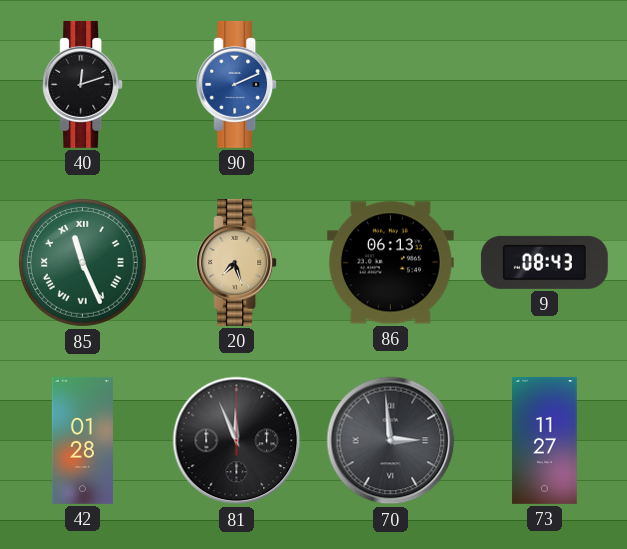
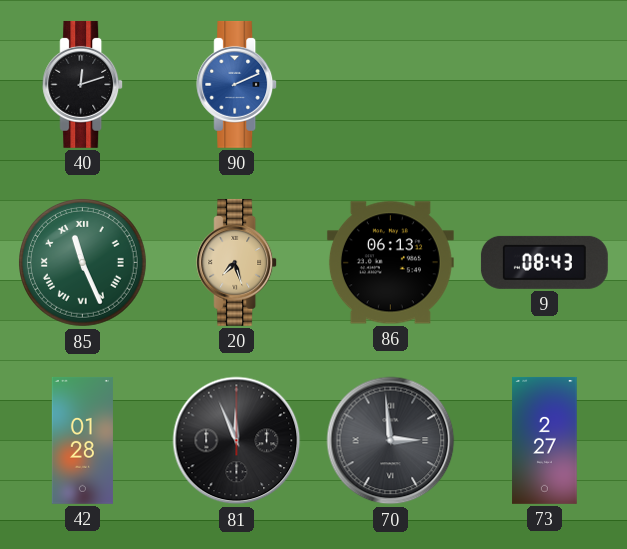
73: 11:27 -> 2:27 (545, 440)
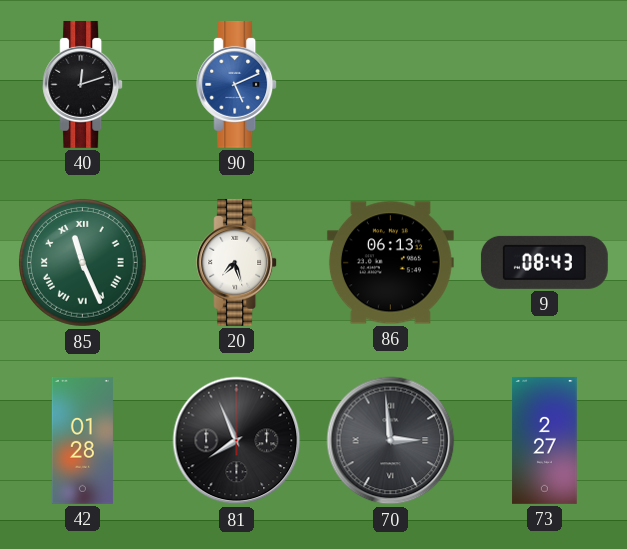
90: 2:11 -> 5:11 (237, 84)
20 dial: champagne -> white (237, 262)
81: 11:56 -> 7:56 (237, 441)
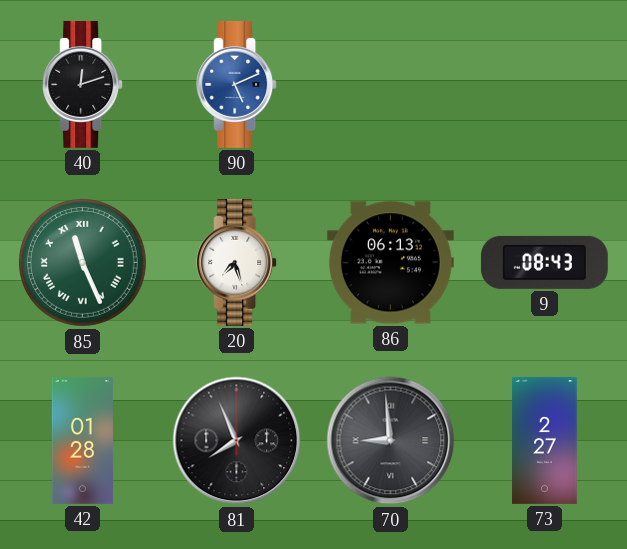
70: 2:59 -> 8:59 (391, 441)
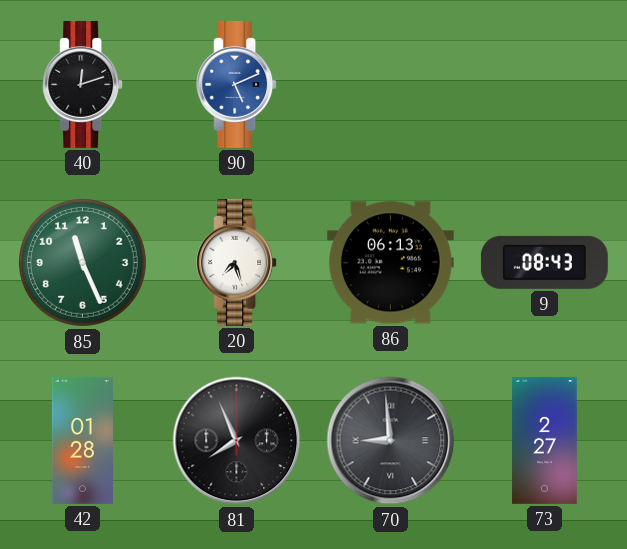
85 numerals: Roman -> Arabic (83, 263)
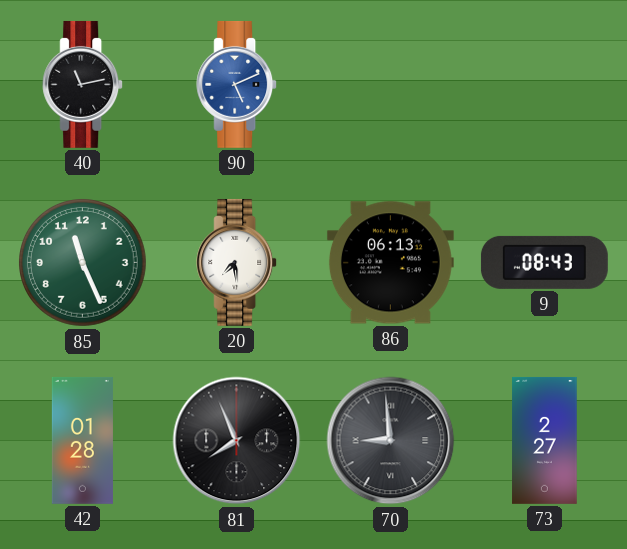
40: 12:12 -> 11:13 (83, 84)
20: 7:27 -> 7:29 (237, 262)
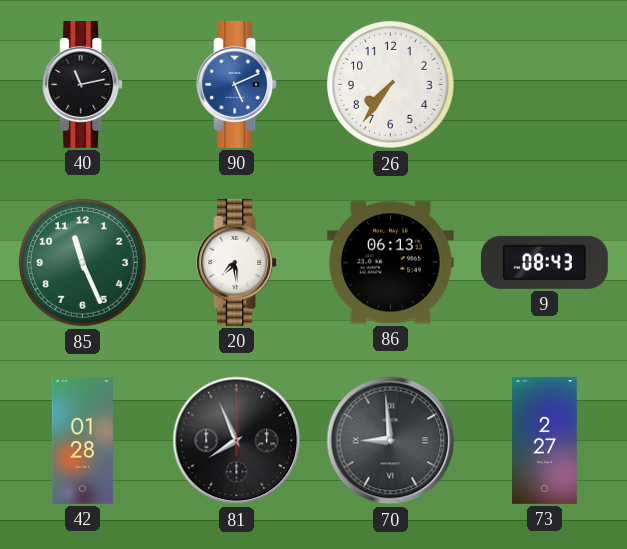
26: none -> 7:36 (391, 85)
